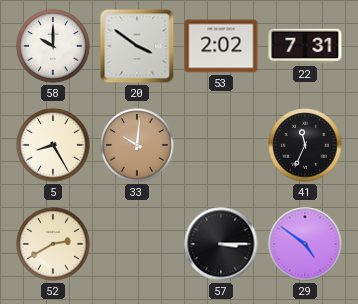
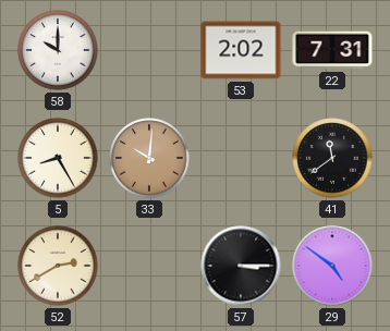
20: 3:51 -> none (137, 46)
41: 11:34 -> 11:39 (332, 158)
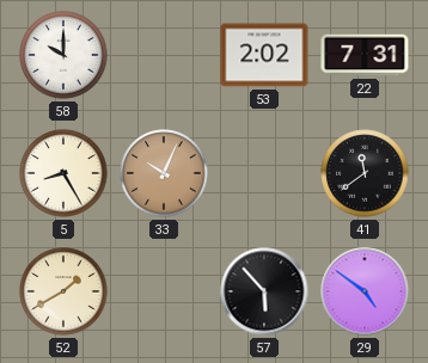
33: 10:01 -> 10:04 (164, 173)
52: 2:40 -> 1:40 (63, 291)
57: 3:15 -> 5:53 (264, 291)
